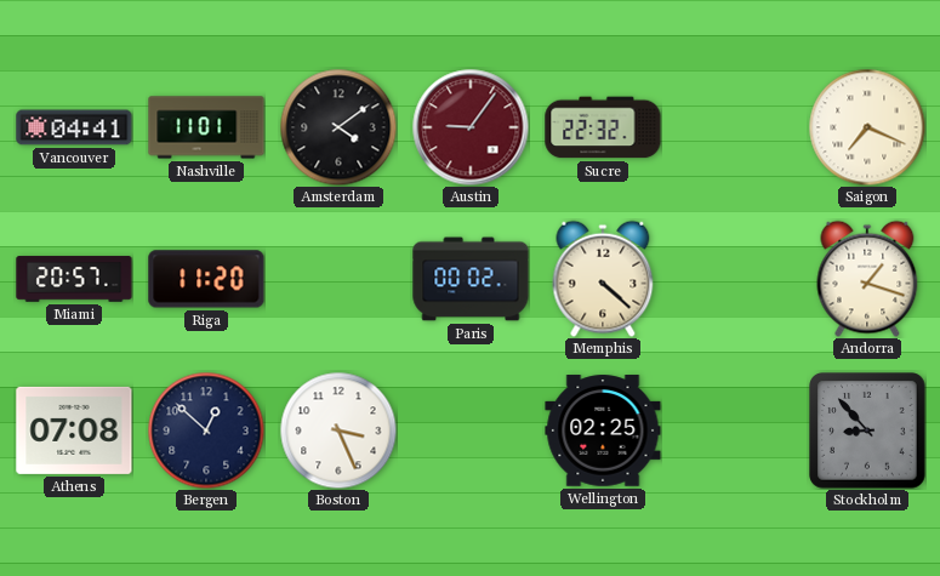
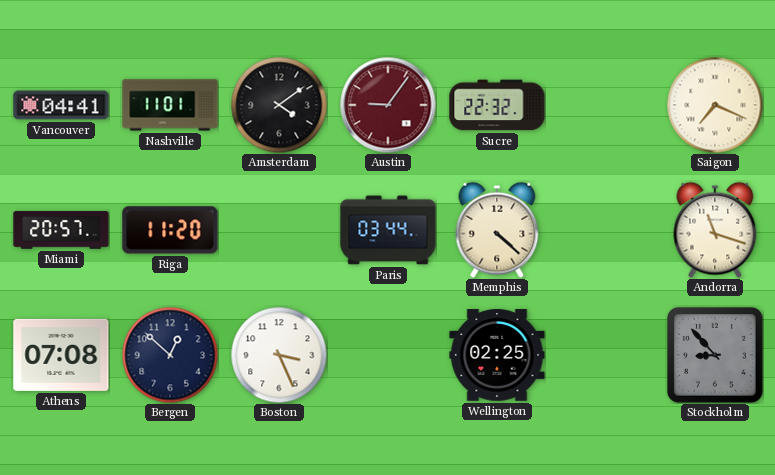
Paris: 00:02 -> 03:44 (388, 230)
Andorra: 1:18 -> 11:18 (715, 230)
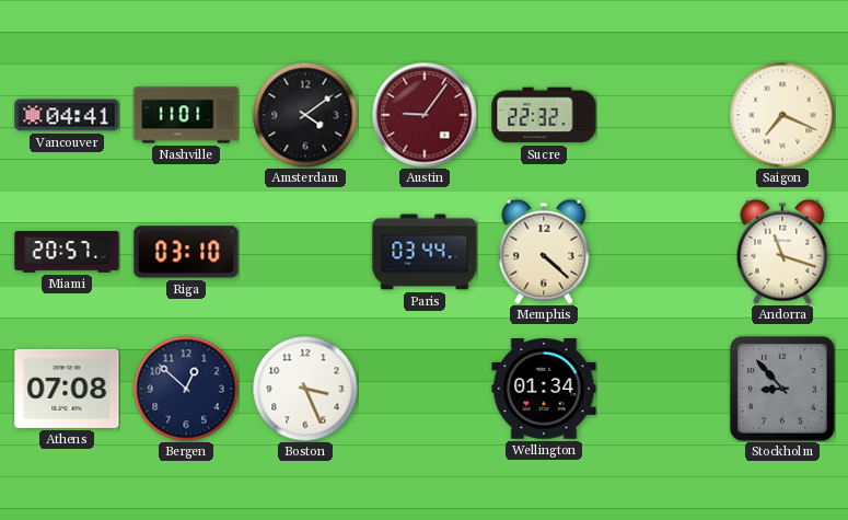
Riga: 11:20 -> 03:10 (186, 252)
Wellington: 02:25 -> 01:34 (544, 389)
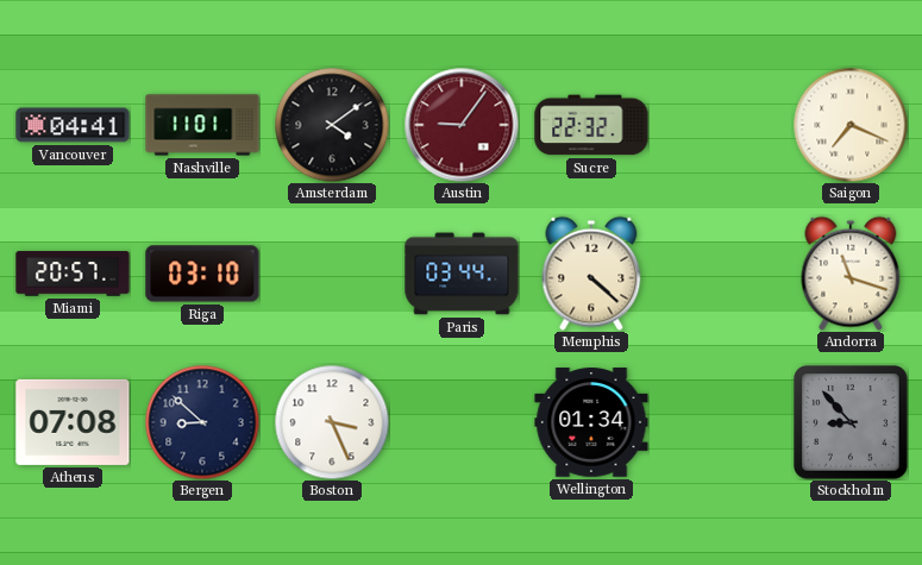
Bergen: 12:52 -> 8:52 (202, 422)
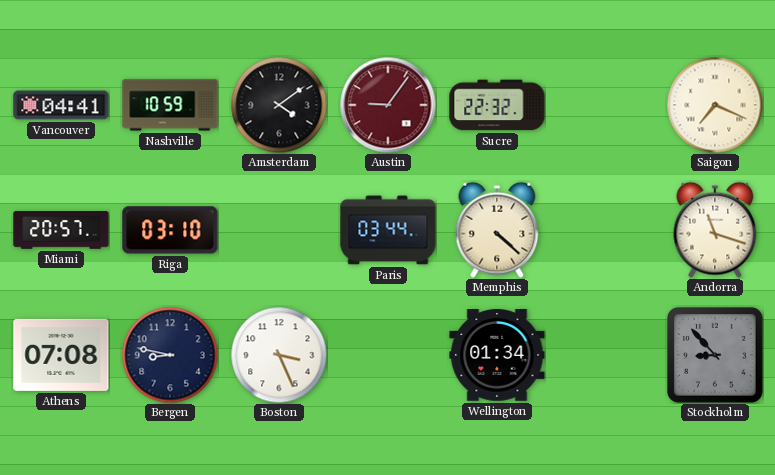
Nashville: 11:01 -> 10:59 (170, 105)
Bergen: 8:52 -> 8:47 (170, 355)
